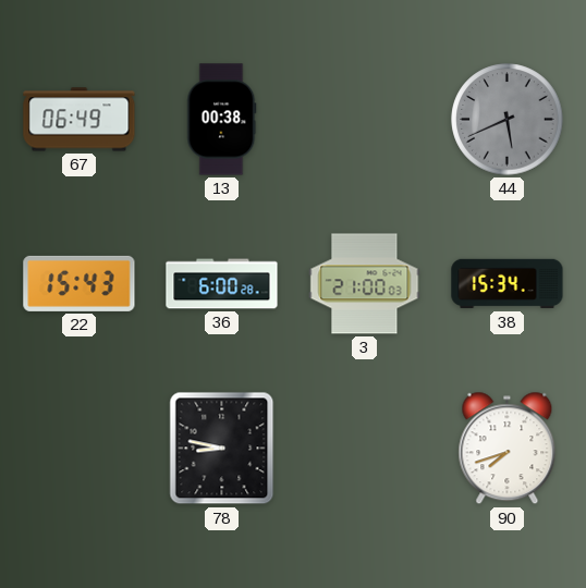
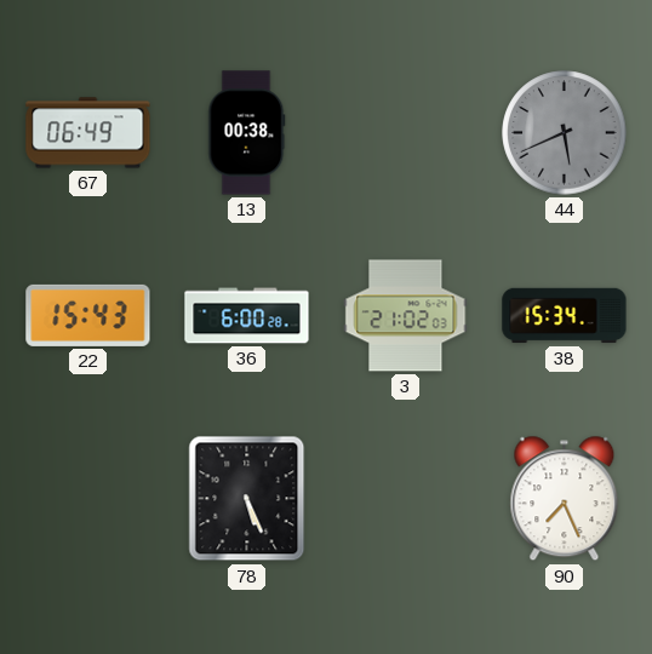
3: 21:00 -> 21:02 (406, 316)
78: 8:47 -> 5:26 (247, 499)
90: 7:42 -> 7:26 (565, 499)
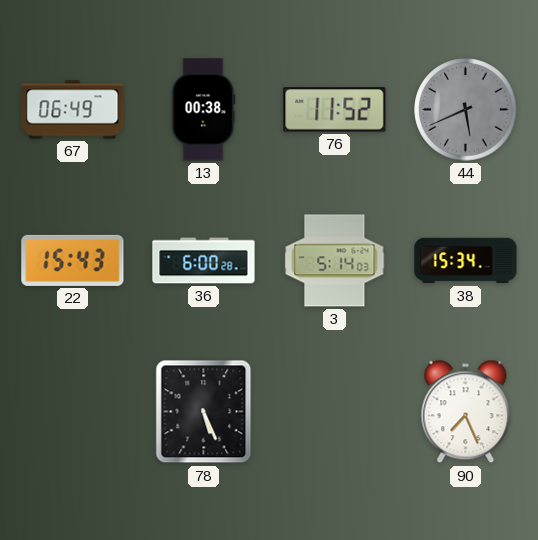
76: none -> 11:52 (335, 110)
3: 21:02 -> 5:14 (335, 261)
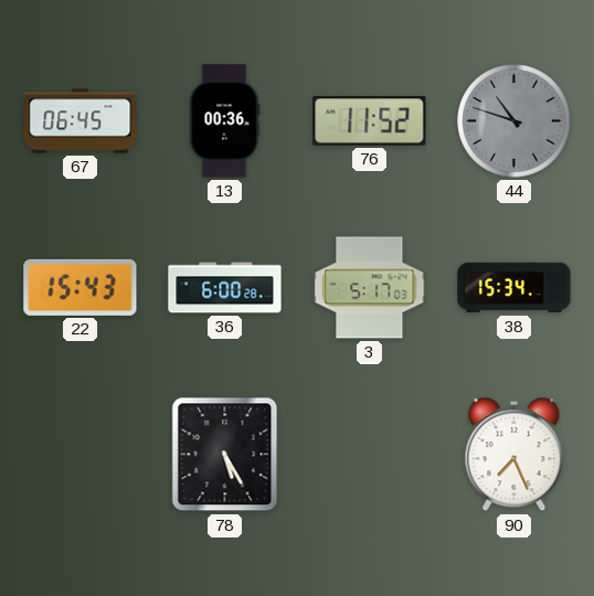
67: 06:49 -> 06:45 (81, 121)
13: 00:38 -> 00:36 (225, 121)
44: 5:41 -> 10:48 (515, 121)
3: 5:14 -> 5:17 (370, 288)
78: 5:26 -> 5:25 (225, 455)
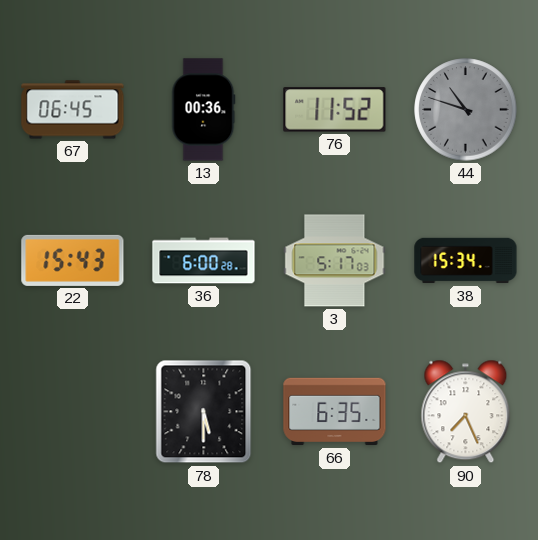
78: 5:25 -> 5:30 (204, 412)
66: none -> 6:35 (335, 412)
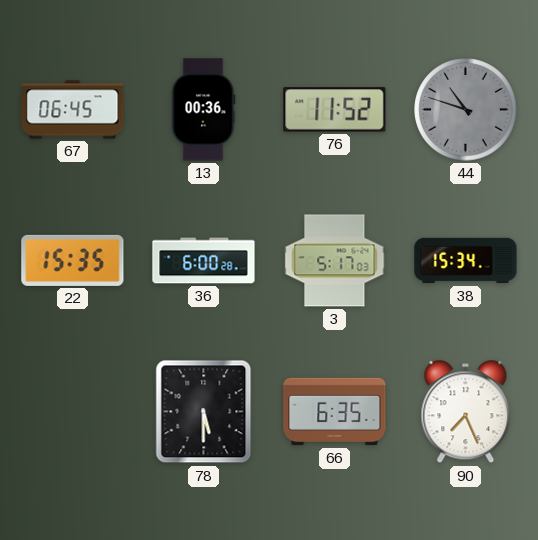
22: 15:43 -> 15:35 (73, 260)
